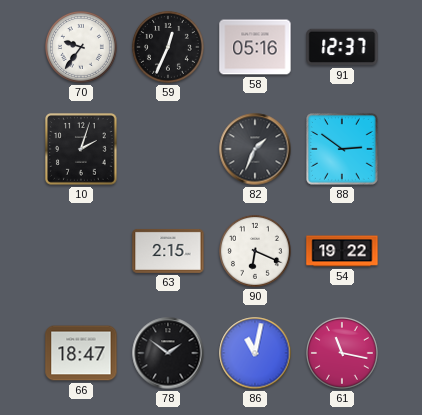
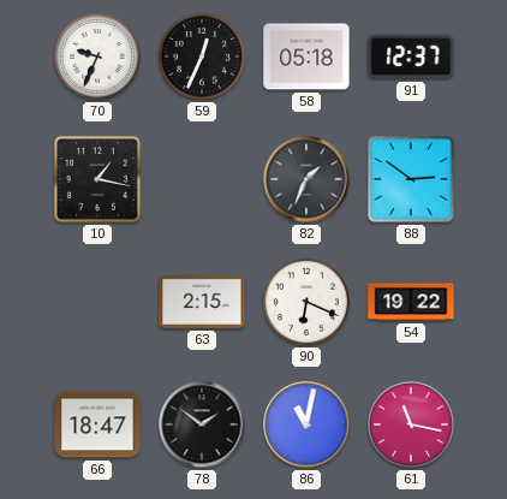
70: 9:36 -> 9:34 (99, 58)
58: 05:16 -> 05:18 (306, 57)
10: 2:03 -> 1:17 (99, 180)
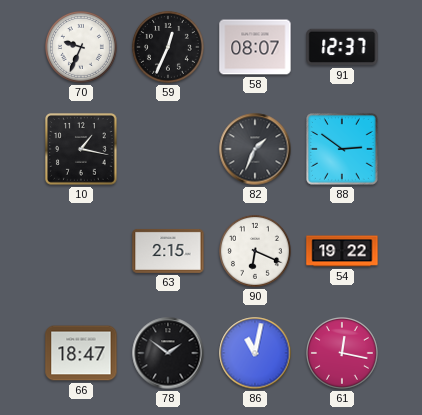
58: 05:18 -> 08:07 (255, 47)
61: 11:17 -> 12:17 (343, 354)
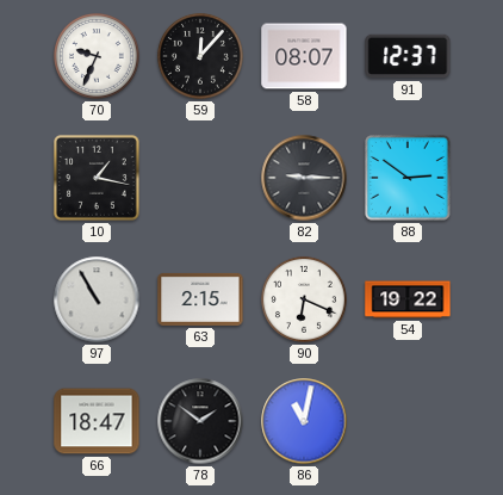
59: 12:34 -> 12:07 (201, 57)
82: 1:34 -> 9:15 (304, 178)
97: none -> 10:55 (97, 299)
61: 12:17 -> none (343, 354)
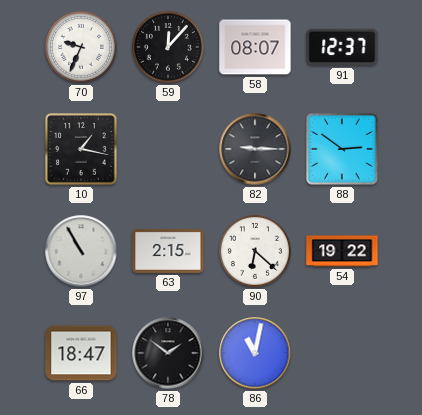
90: 6:19 -> 6:22 (256, 252)
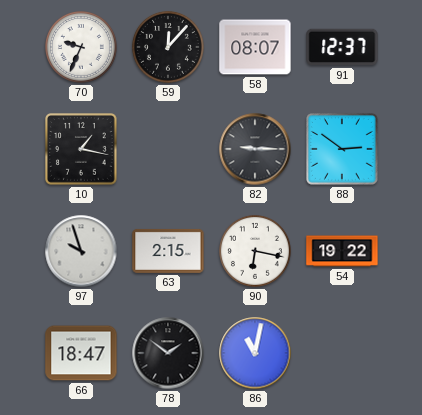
97: 10:55 -> 9:57 (81, 251)
90: 6:22 -> 6:17 (256, 252)
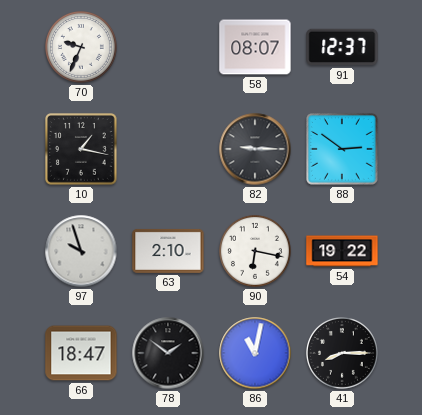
59: 12:07 -> none (169, 48)
63: 2:15 -> 2:10 (168, 251)
41: none -> 8:15 (343, 354)
